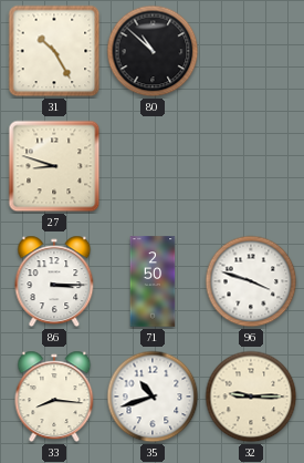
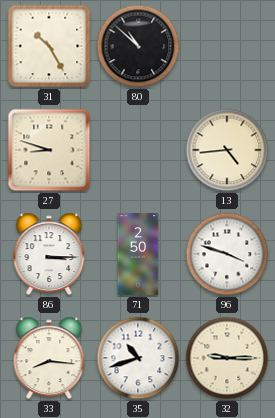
13: none -> 4:44 (227, 150)
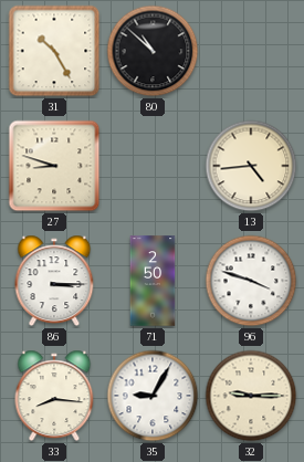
35: 10:42 -> 9:05 (153, 396)
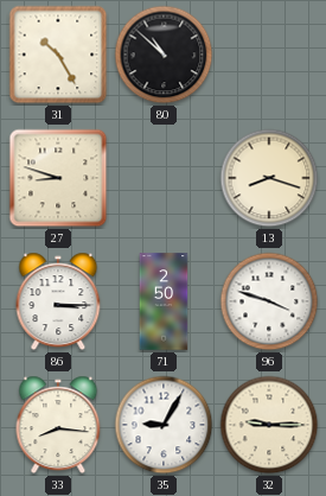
13: 4:44 -> 8:18 (269, 178)
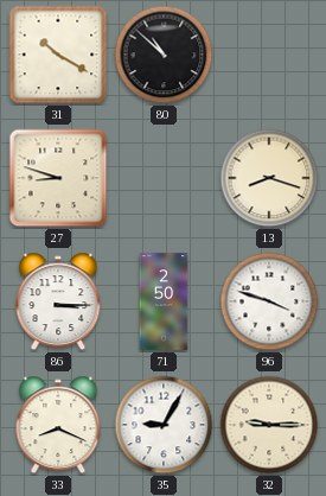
31: 10:25 -> 10:20 (58, 55)
33: 8:16 -> 8:19 (58, 425)
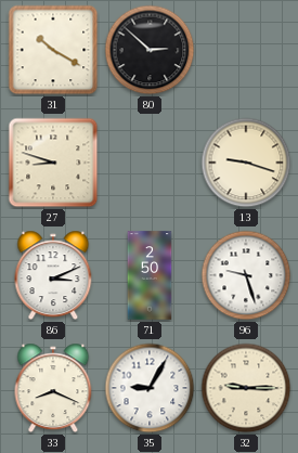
80: 10:52 -> 2:52 (150, 50)
13: 8:18 -> 9:18 (246, 163)
86: 3:15 -> 3:11 (53, 275)
96: 3:48 -> 9:27 (246, 275)
